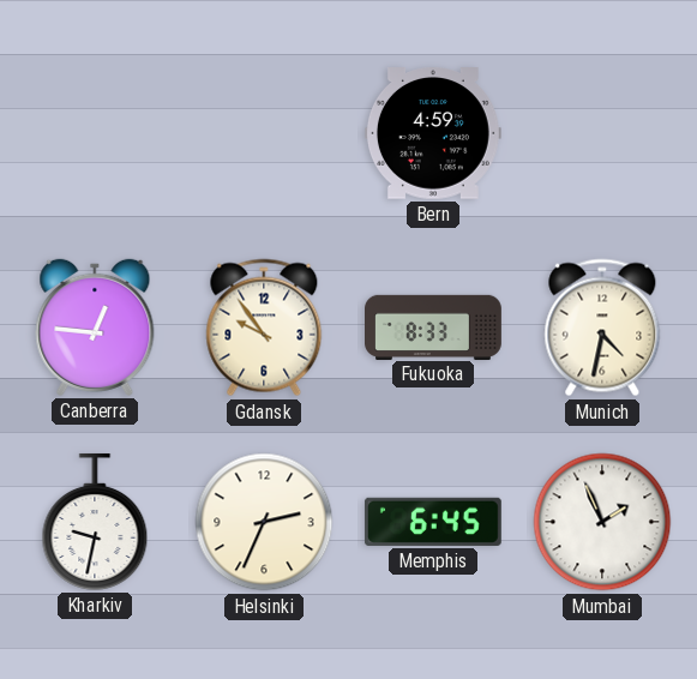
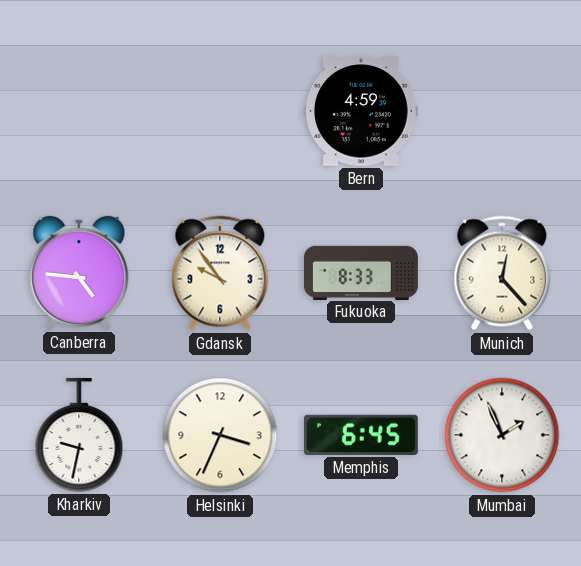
Canberra: 12:46 -> 4:46 (79, 273)
Munich: 4:32 -> 12:23 (502, 273)
Helsinki: 2:34 -> 3:34 (220, 435)
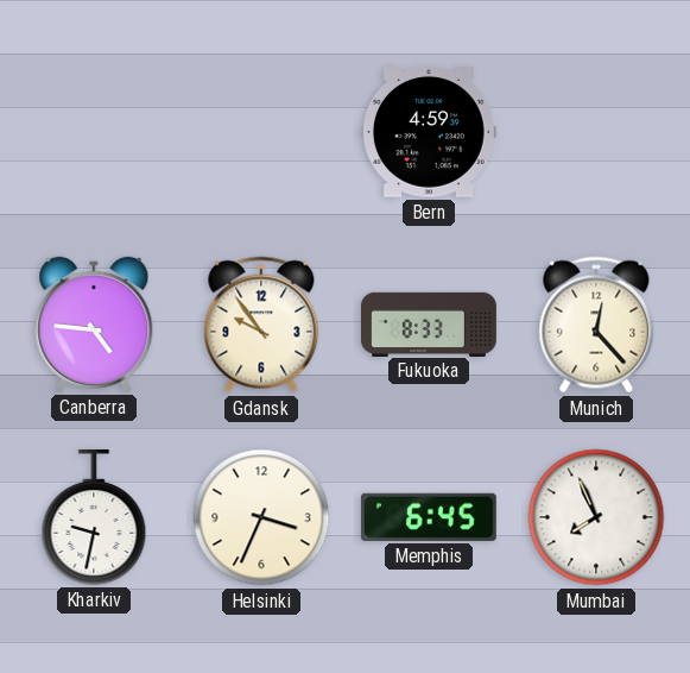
Mumbai: 1:56 -> 7:56 (596, 517)
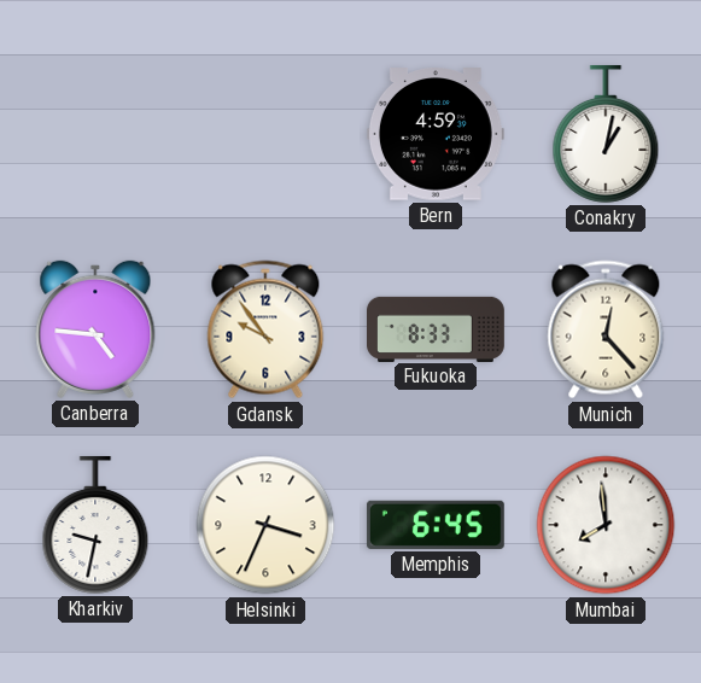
Conakry: none -> 1:02 (606, 134)
Mumbai: 7:56 -> 7:59 (606, 525)
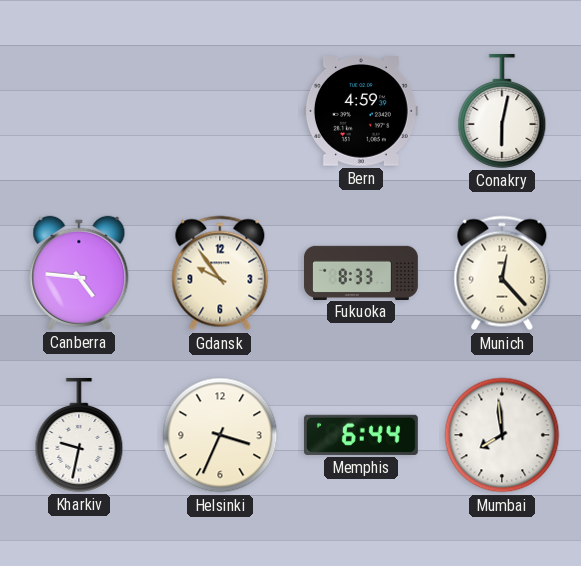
Conakry: 1:02 -> 6:02 (502, 111)
Memphis: 6:45 -> 6:44 (361, 435)
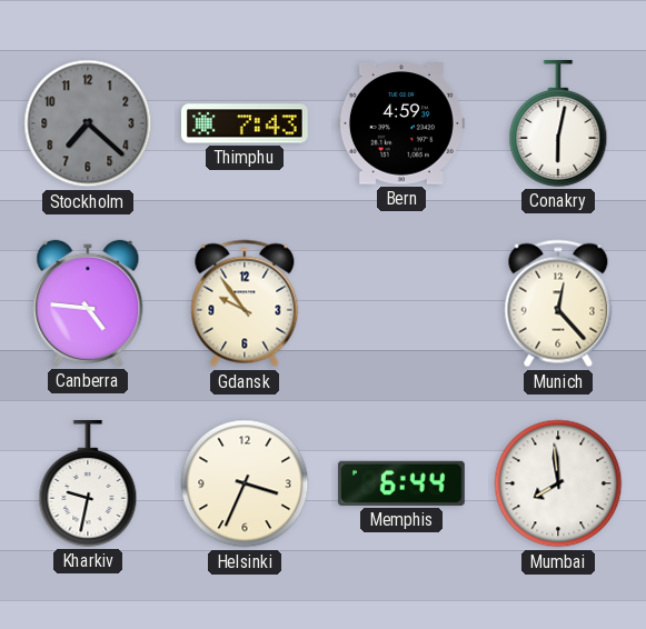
Stockholm: none -> 7:22 (88, 123)
Thimphu: none -> 7:43 (245, 123)
Fukuoka: 8:33 -> none (362, 272)
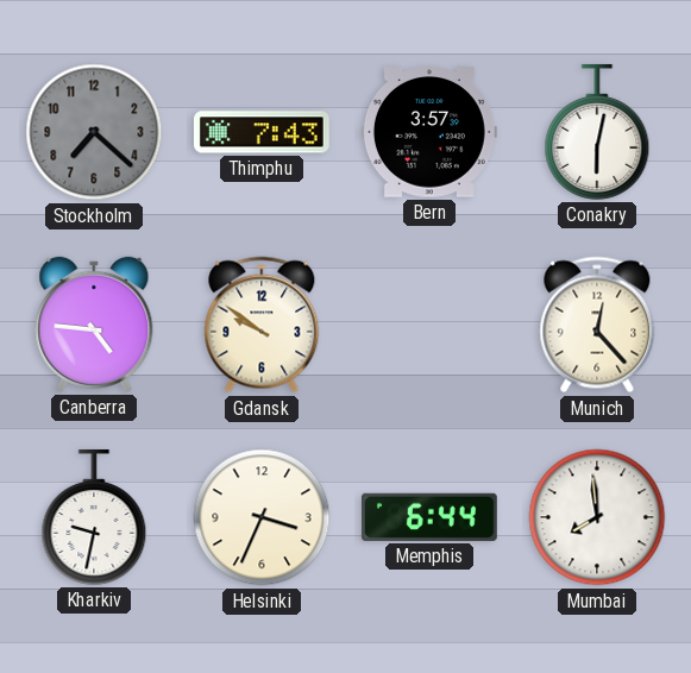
Bern: 4:59 -> 3:57 (429, 132)
Gdansk: 9:54 -> 9:51 (262, 325)
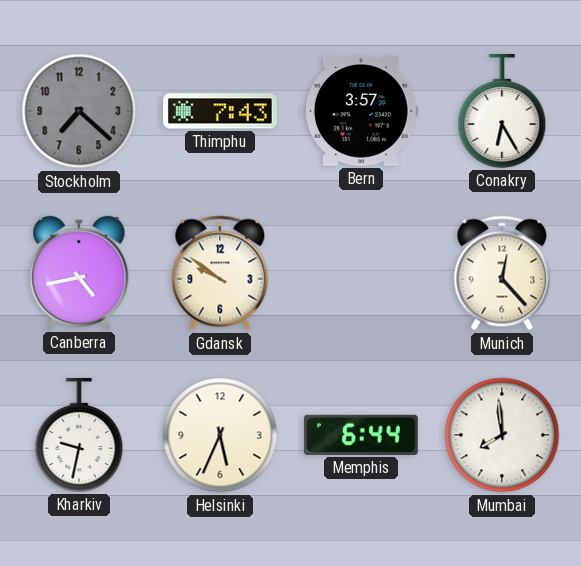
Conakry: 6:02 -> 6:25 (502, 111)
Canberra: 4:46 -> 4:43 (79, 273)
Helsinki: 3:34 -> 5:34 (220, 435)
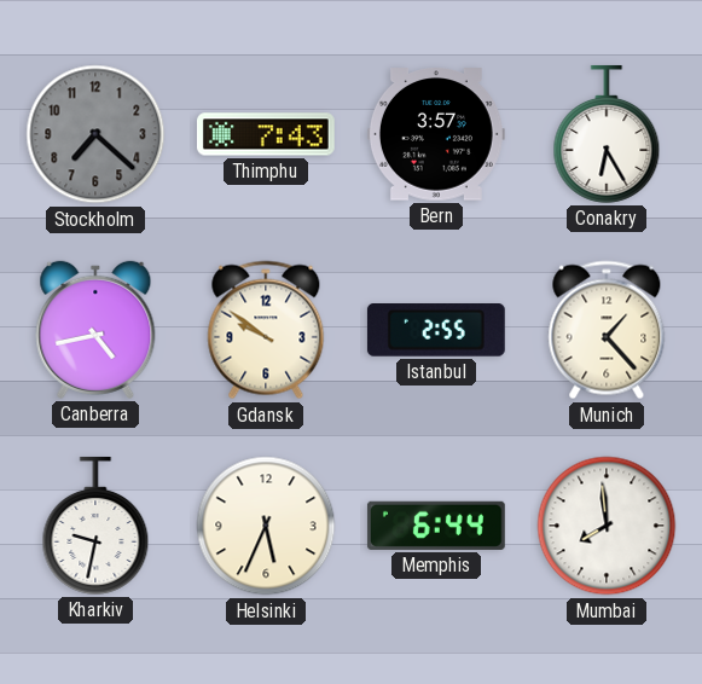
Istanbul: none -> 2:55 (436, 331)
Munich: 12:23 -> 1:23 (607, 330)
